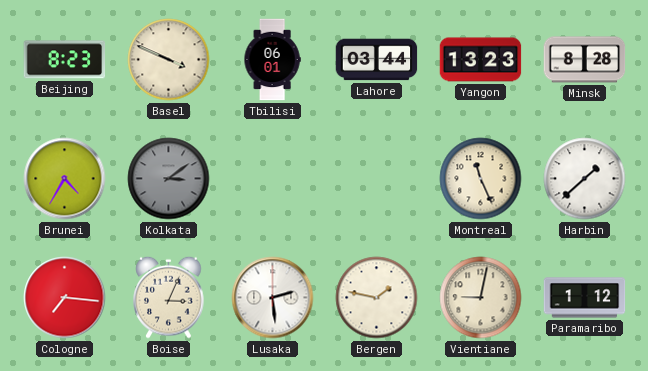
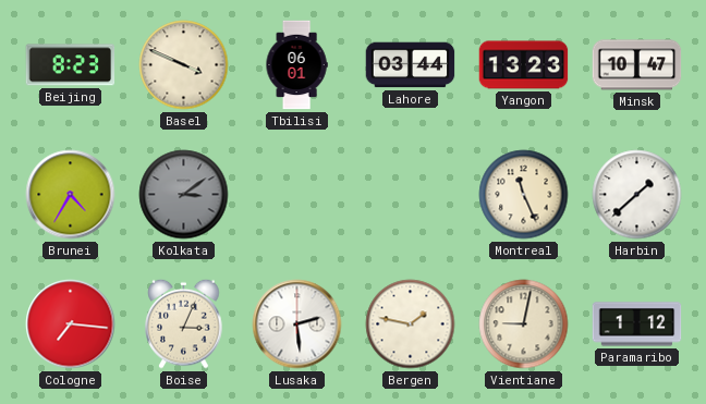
Minsk: 8:28 -> 10:47 (637, 65)
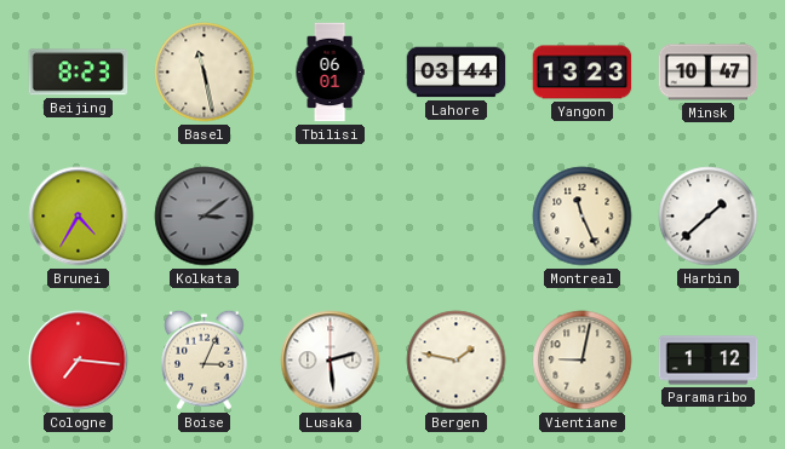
Basel: 3:49 -> 11:28 (205, 73)
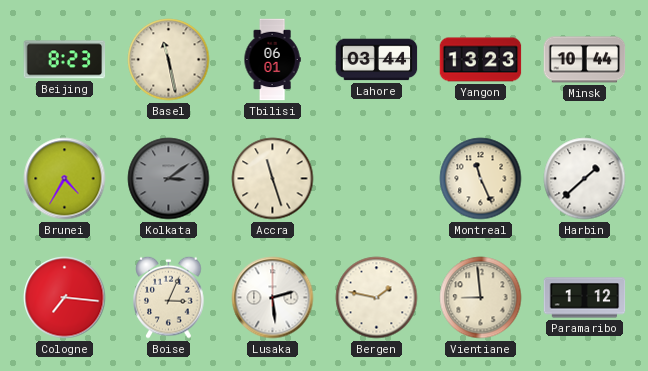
Minsk: 10:47 -> 10:44 (585, 60)
Accra: none -> 11:27 (273, 179)
Vientiane: 9:02 -> 8:59 (481, 298)
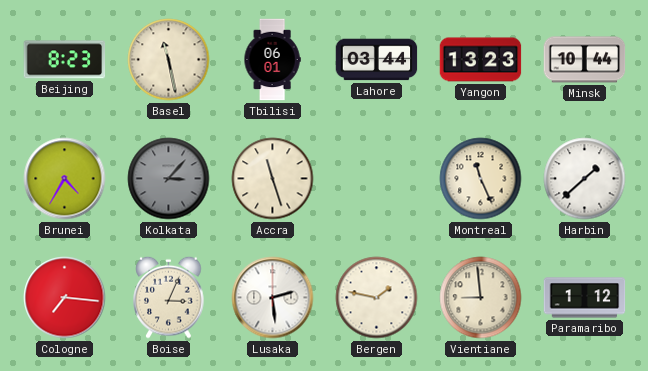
Kolkata: 3:09 -> 3:07 (169, 179)
